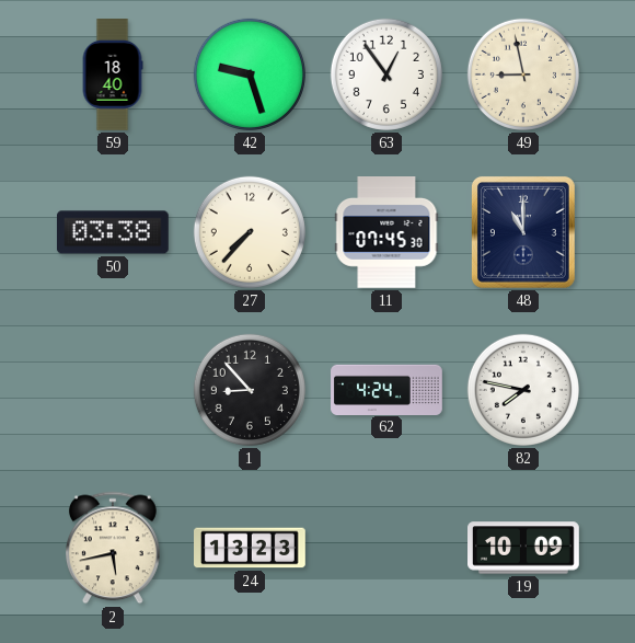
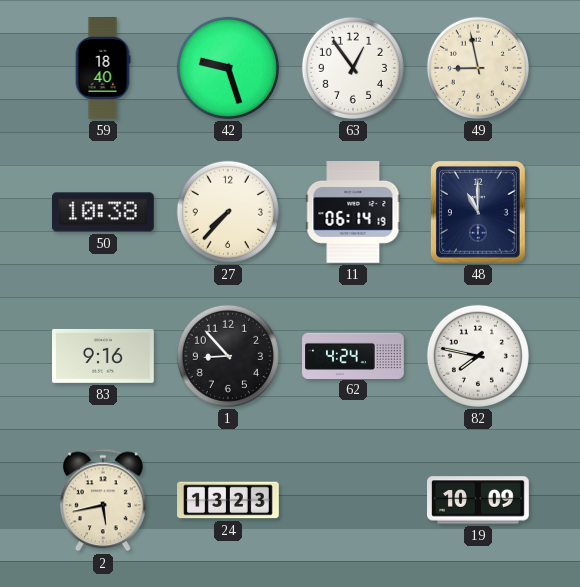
50: 03:38 -> 10:38 (103, 212)
11: 07:45 -> 06:14 (353, 213)
83: none -> 9:16 (104, 356)
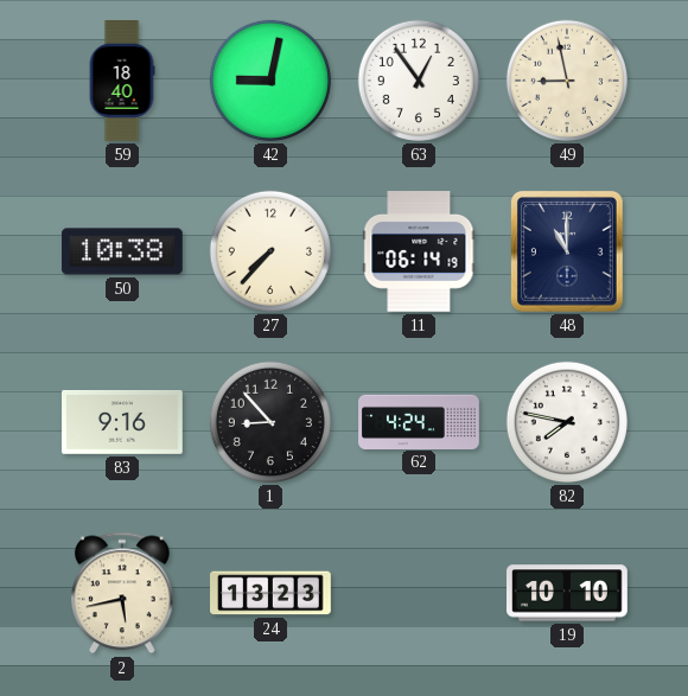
42: 9:27 -> 9:02 (270, 81)
19: 10:09 -> 10:10 (568, 593)
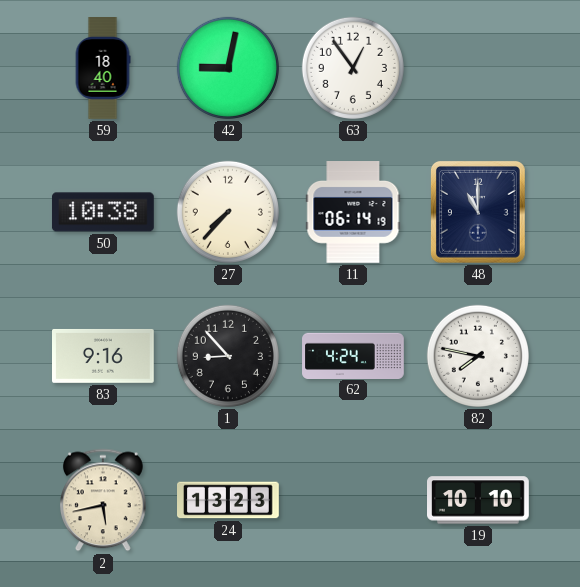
49: 8:58 -> none (567, 81)
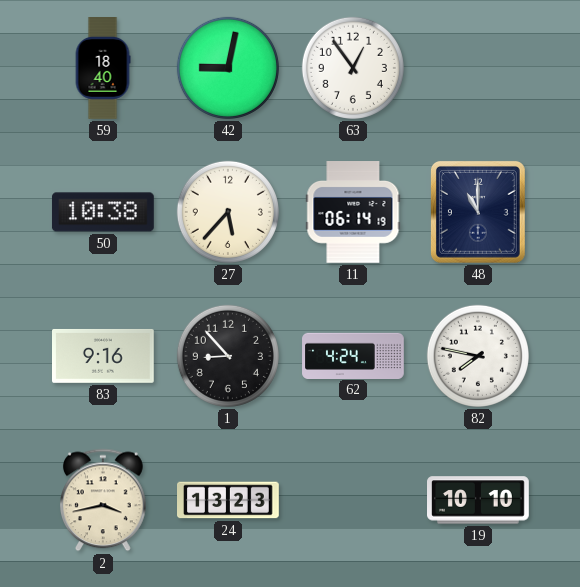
27: 7:37 -> 5:37 (228, 212)
2: 5:43 -> 3:43 (104, 500)
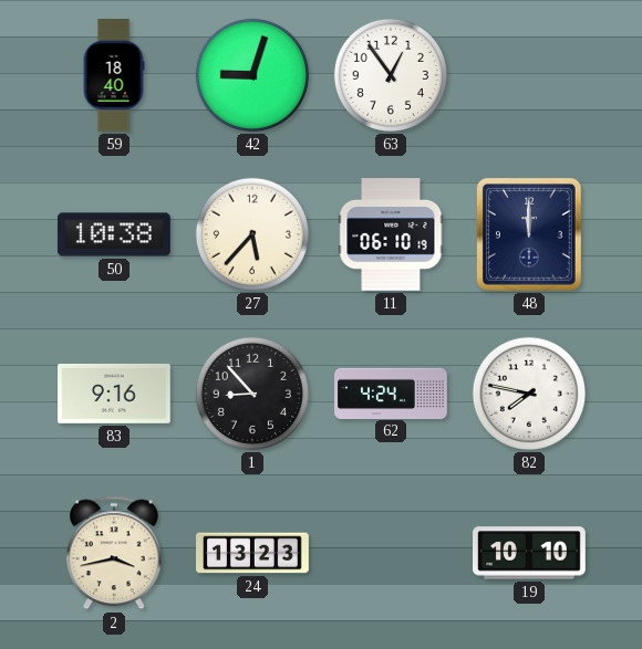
42: 9:02 -> 9:03 (252, 75)
11: 06:14 -> 06:10 (391, 235)
48: 11:00 -> 12:00 (529, 234)
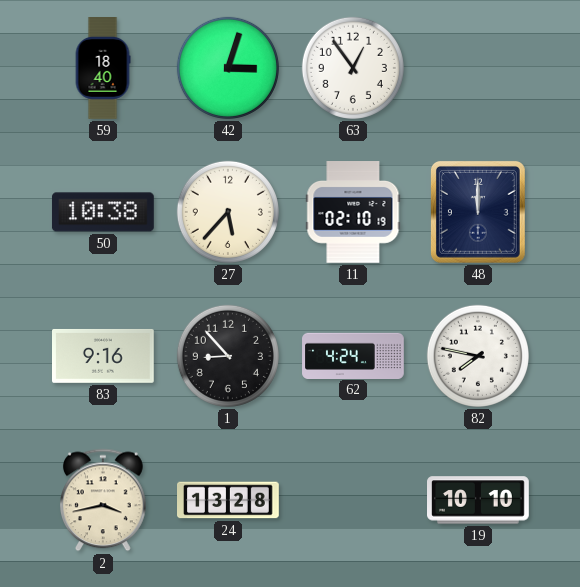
42: 9:03 -> 3:03 (228, 68)
11: 06:10 -> 02:10 (353, 213)
24: 13:23 -> 13:28 (229, 500)
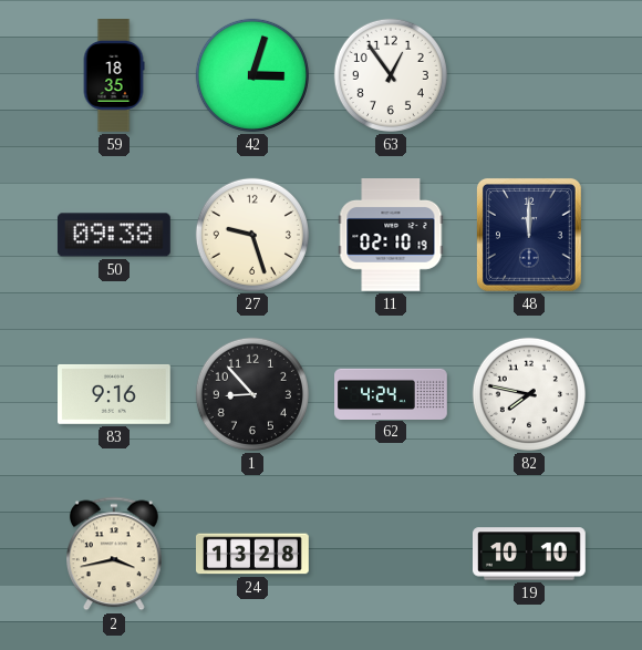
59: 18:40 -> 18:35 (114, 75)
50: 10:38 -> 09:38 (114, 235)
27: 5:37 -> 9:27 (252, 235)
